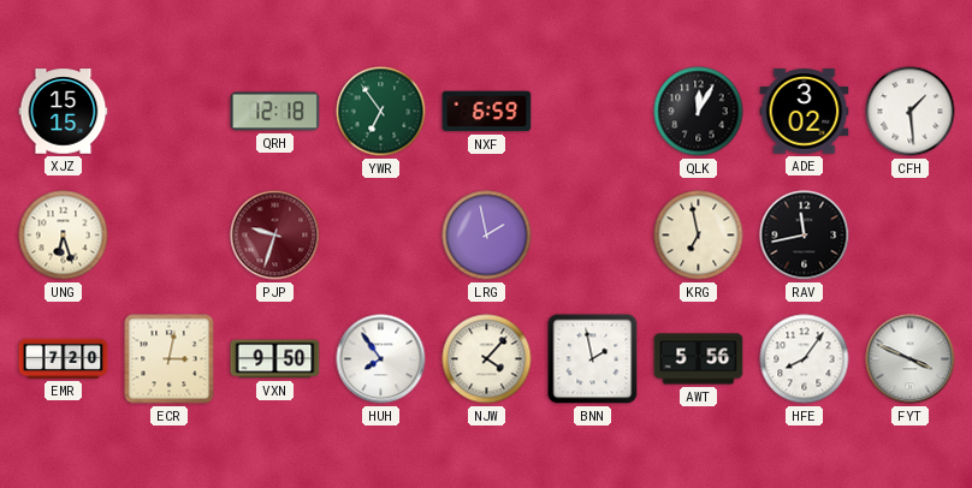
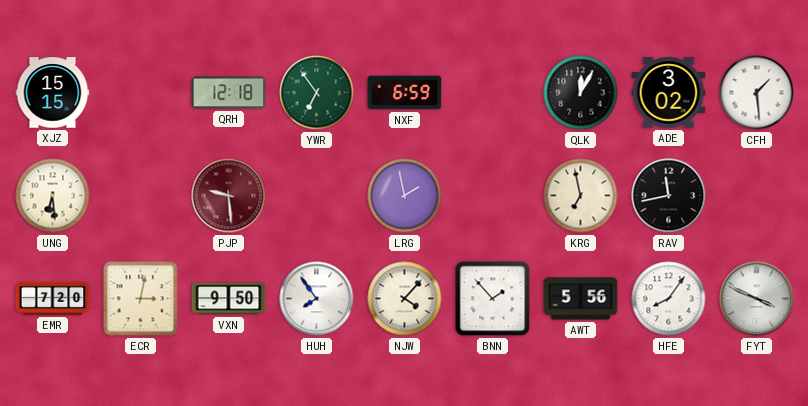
UNG: 6:27 -> 6:29 (53, 196)
PJP: 9:33 -> 9:29 (229, 196)
BNN: 1:58 -> 1:53 (493, 299)
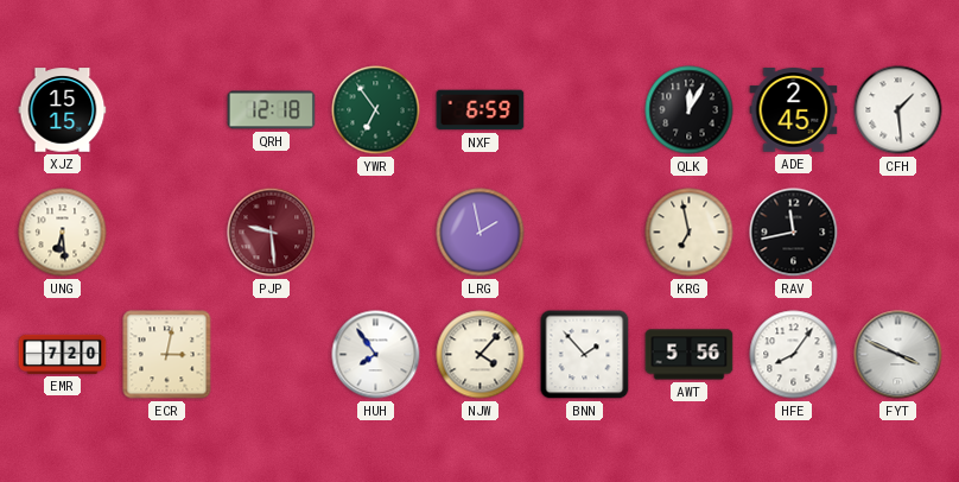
ADE: 3:02 -> 2:45 (794, 110)
VXN: 9:50 -> none (229, 299)
